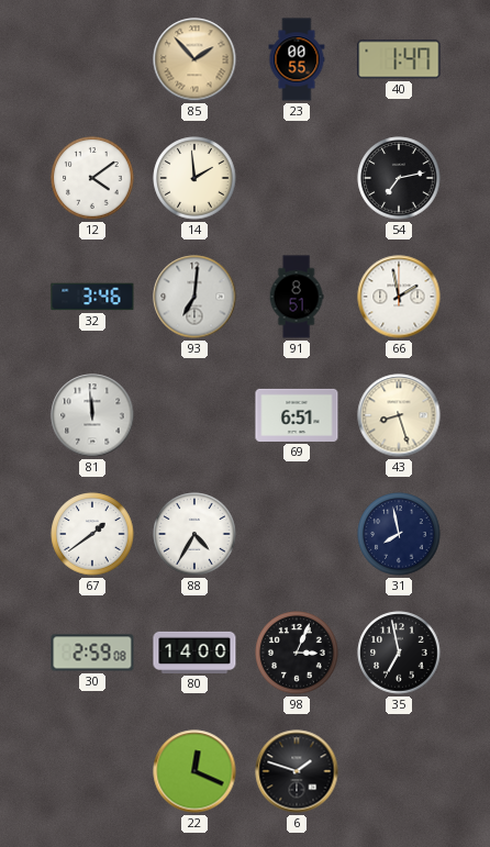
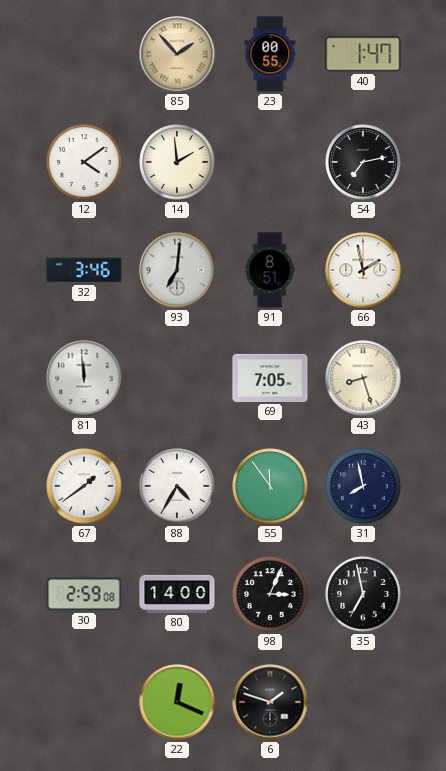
69: 6:51 -> 7:05 (270, 378)
55: none -> 11:54 (270, 486)
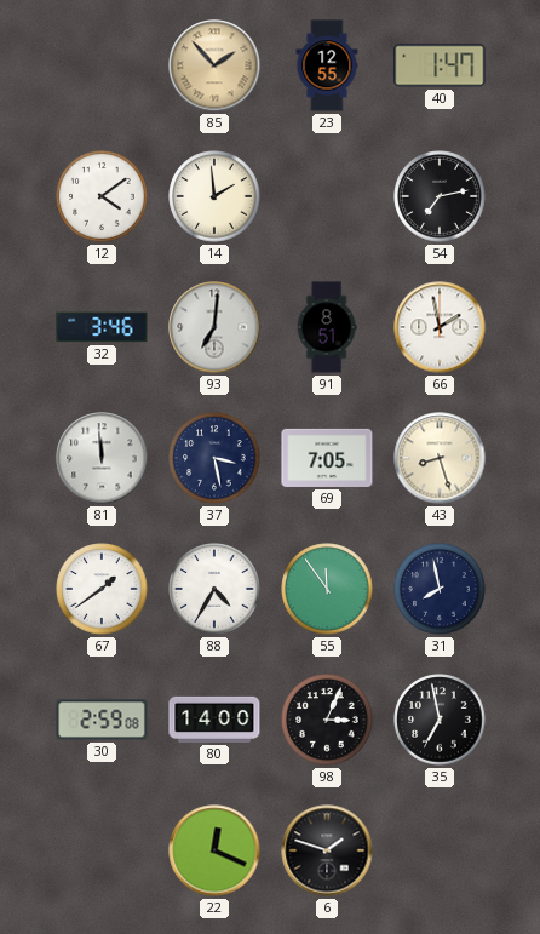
23: 00:55 -> 12:55 (327, 65)
37: none -> 3:28 (214, 458)
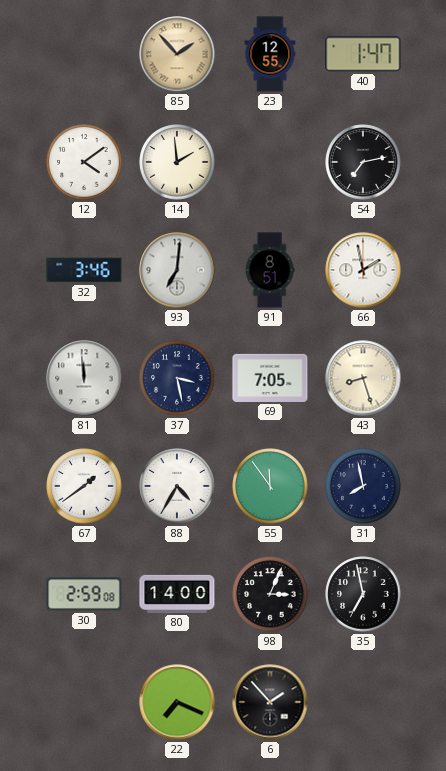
22: 12:19 -> 7:19 (177, 702)
6: 1:48 -> 1:53 (270, 702)
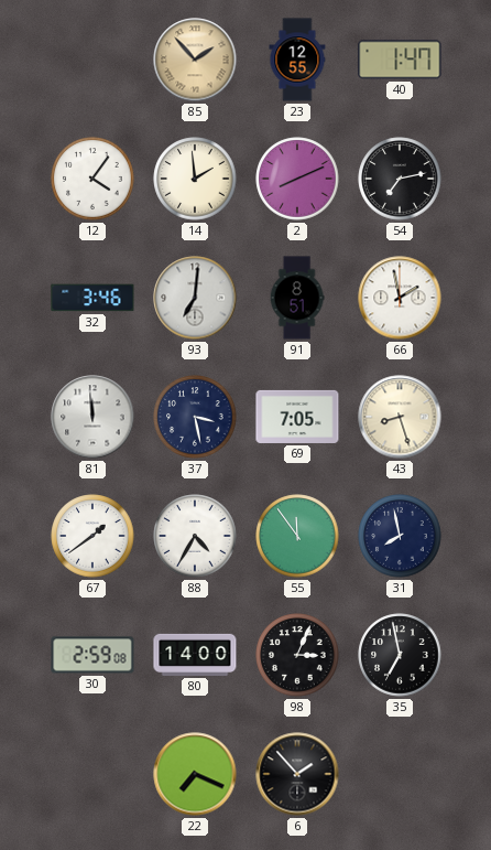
12: 4:09 -> 4:06 (92, 179)
2: none -> 8:11 (297, 179)
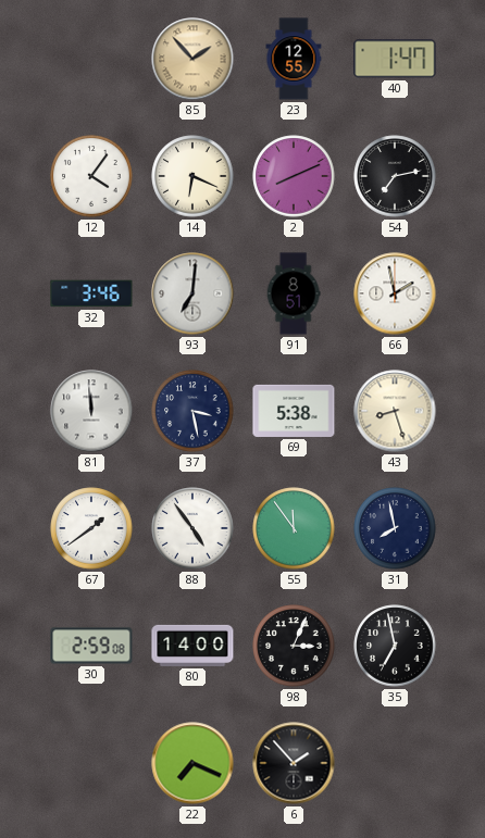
14: 1:59 -> 6:19 (192, 176)
69: 7:05 -> 5:38 (294, 411)
88: 4:35 -> 4:54 (192, 528)
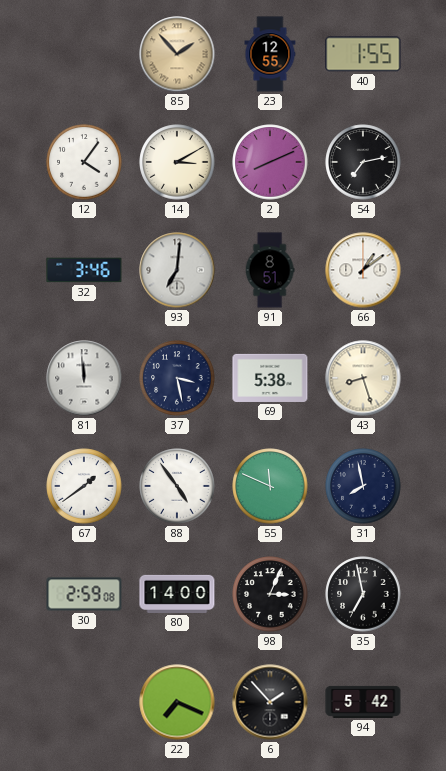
40: 1:47 -> 1:55 (363, 54)
14: 6:19 -> 3:10 (177, 162)
66: 1:58 -> 1:09 (363, 270)
55: 11:54 -> 11:49 (270, 486)
94: none -> 5:42 (363, 702)
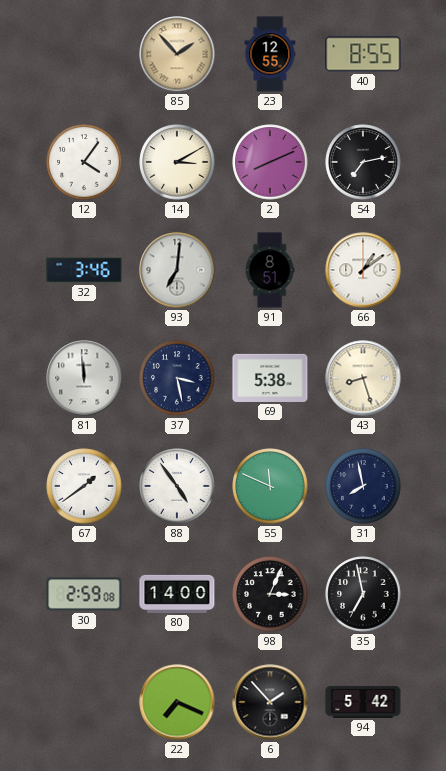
40: 1:55 -> 8:55 (363, 54)
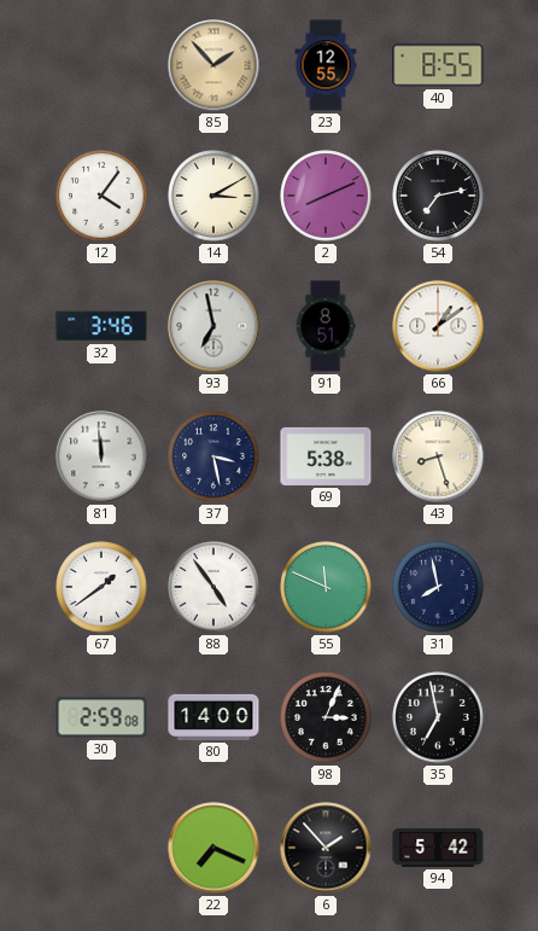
93: 7:01 -> 6:58 (214, 326)
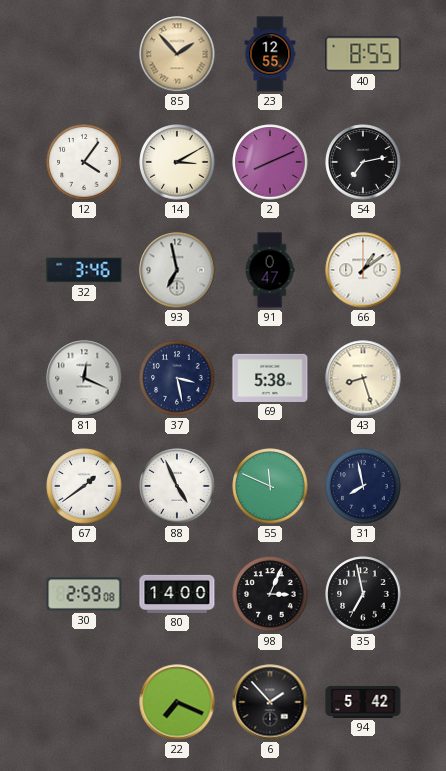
91: 8:51 -> 0:47 (270, 270)
81: 11:59 -> 12:19 (84, 378)
88: 4:54 -> 4:56 (177, 486)
